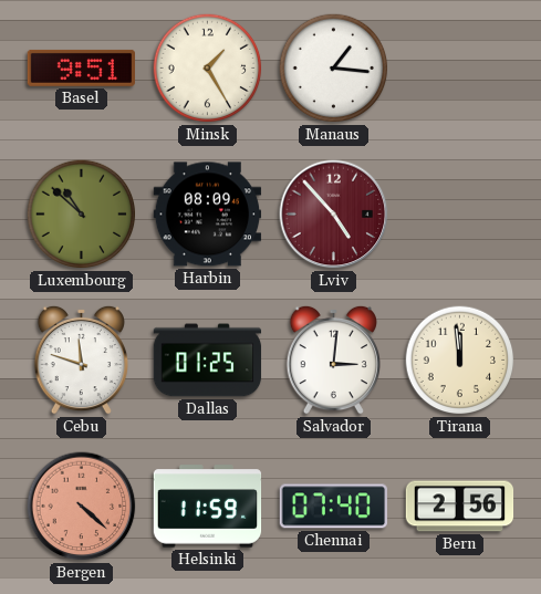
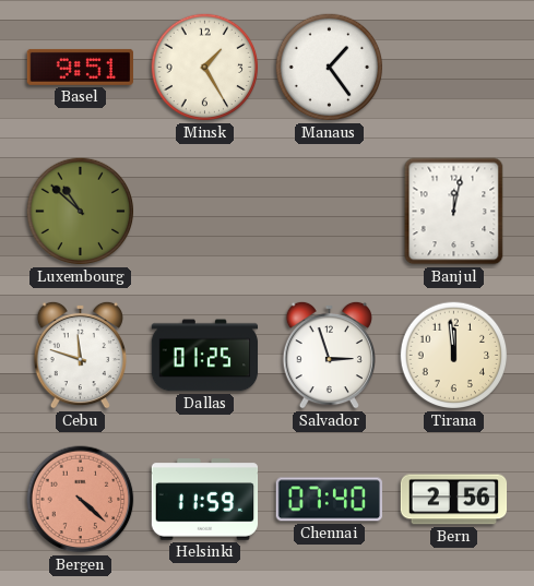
Manaus: 1:16 -> 1:24 (330, 68)
Harbin: 08:09 -> none (208, 215)
Lviv: 4:53 -> none (334, 215)
Banjul: none -> 12:02 (454, 212)
Salvador: 3:01 -> 2:57 (329, 355)
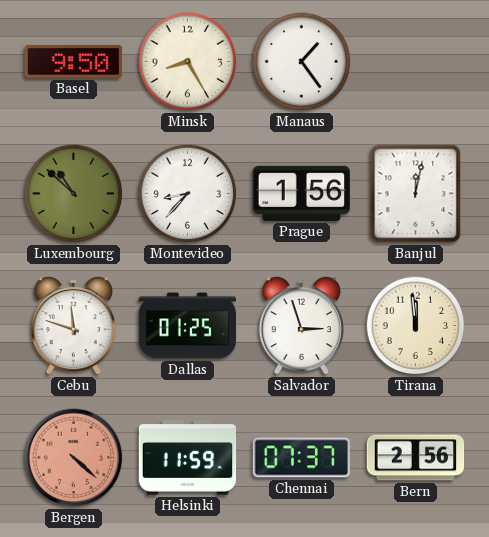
Basel: 9:51 -> 9:50 (73, 61)
Minsk: 1:25 -> 8:25 (188, 62)
Montevideo: none -> 8:37 (188, 194)
Prague: none -> 1:56 (301, 193)
Chennai: 07:40 -> 07:37 (301, 458)
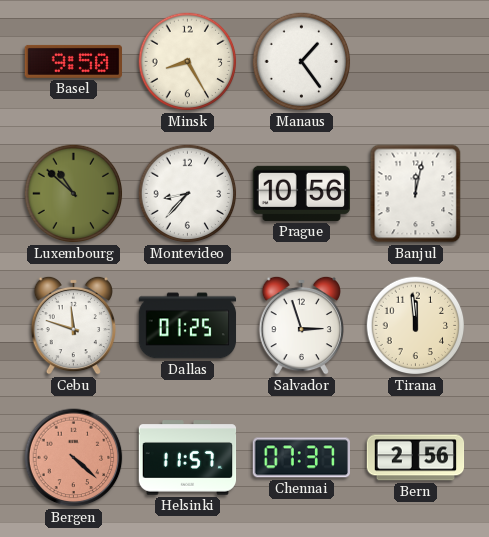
Prague: 1:56 -> 10:56 (301, 193)
Helsinki: 11:59 -> 11:57 (188, 458)
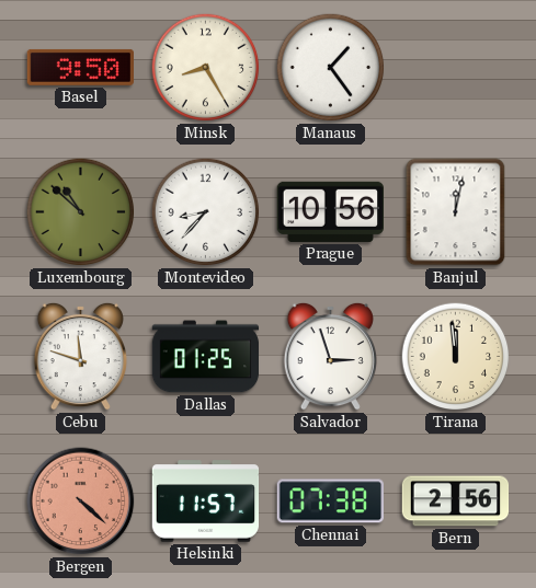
Chennai: 07:37 -> 07:38 (330, 501)
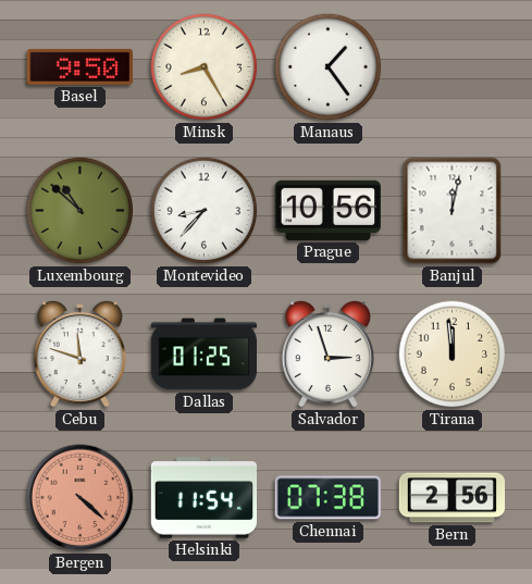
Helsinki: 11:57 -> 11:54 (205, 498)
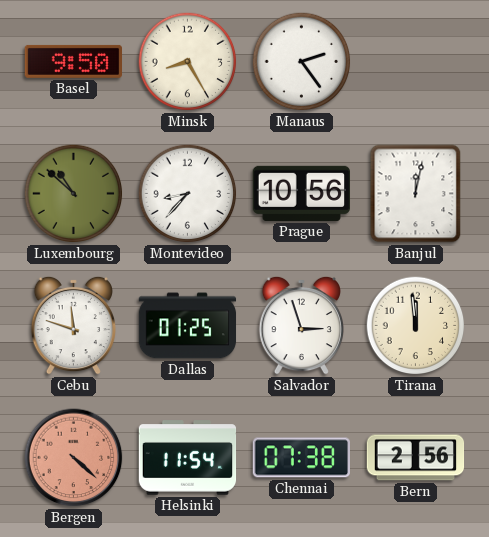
Manaus: 1:24 -> 2:24 (302, 62)
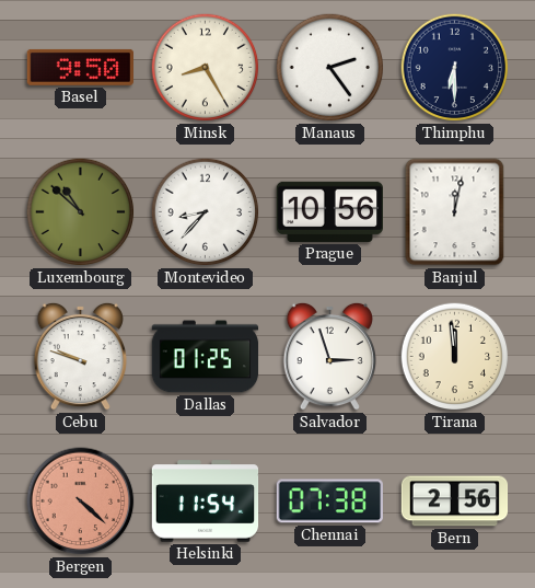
Thimphu: none -> 6:30 (455, 68)
Cebu: 11:48 -> 9:48 (80, 356)
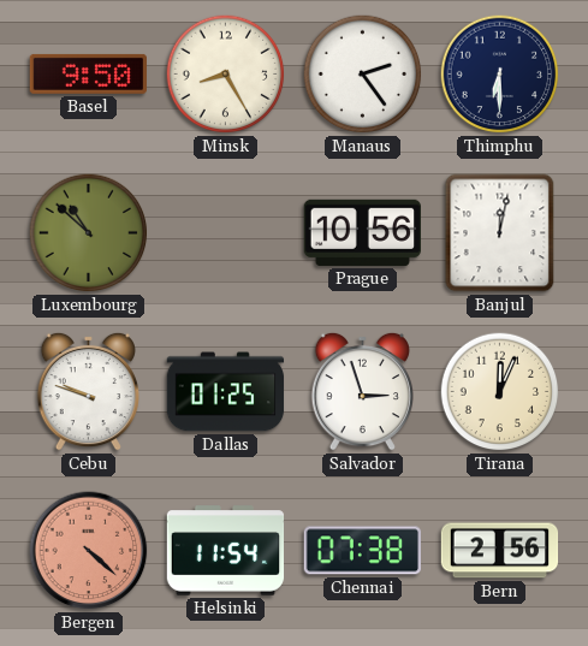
Montevideo: 8:37 -> none (206, 212)
Tirana: 11:59 -> 12:04 (500, 392)
